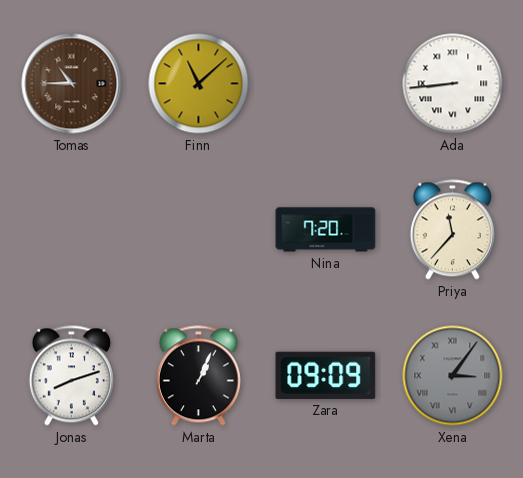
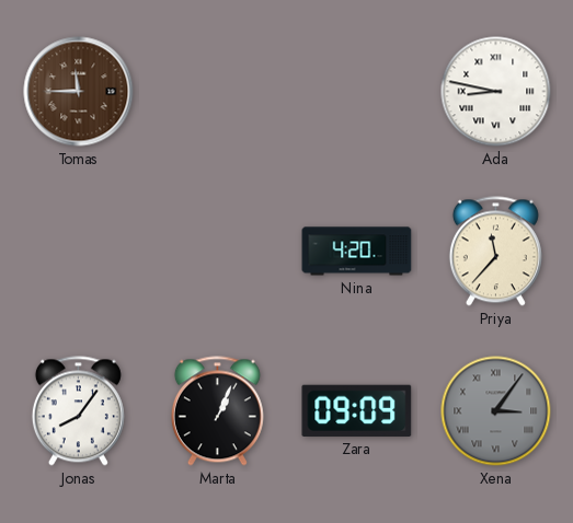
Tomas: 10:45 -> 11:45 (79, 92)
Finn: 11:08 -> none (199, 84)
Ada: 8:44 -> 8:47 (496, 92)
Nina: 7:20 -> 4:20 (357, 252)
Jonas: 8:12 -> 8:06 (78, 411)
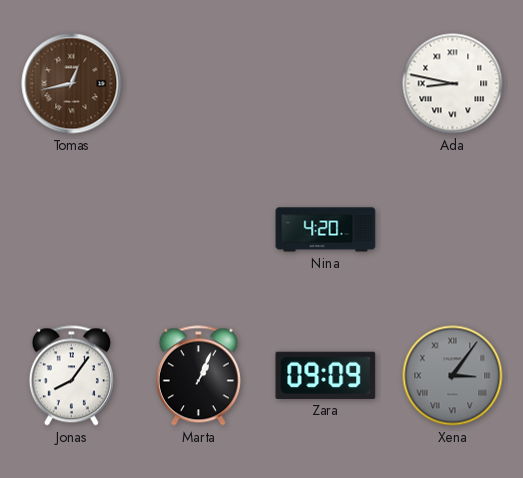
Tomas: 11:45 -> 12:43 (72, 84)
Priya: 11:37 -> none (495, 252)
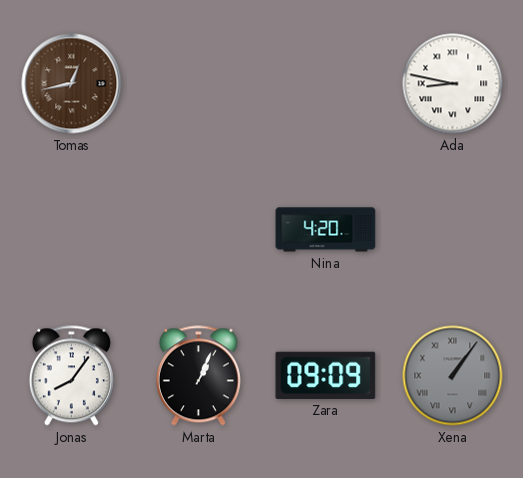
Xena: 3:06 -> 1:06 (453, 376)
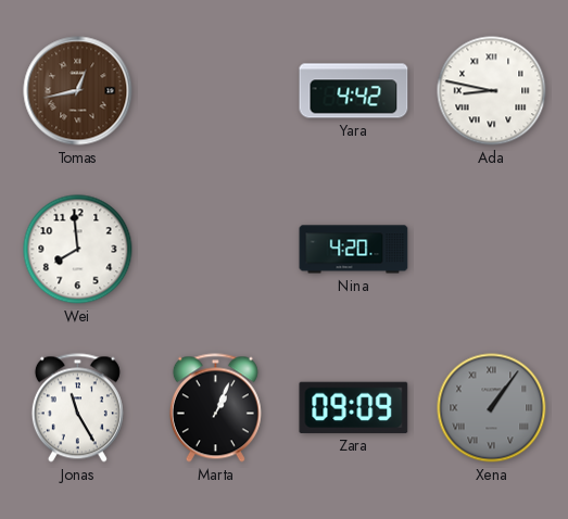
Yara: none -> 4:42 (354, 91)
Wei: none -> 7:59 (78, 250)
Jonas: 8:06 -> 11:25 (77, 408)
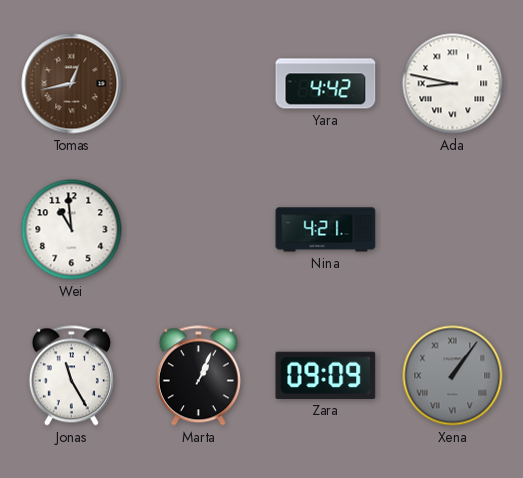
Wei: 7:59 -> 10:59 (72, 230)
Nina: 4:20 -> 4:21 (326, 230)
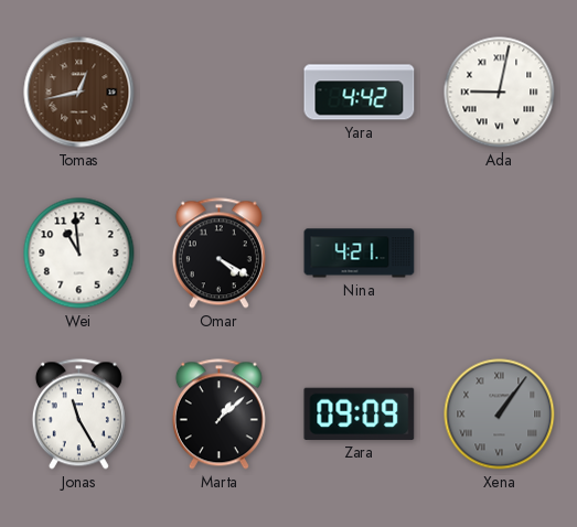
Ada: 8:47 -> 9:02 (500, 93)
Omar: none -> 4:20 (218, 254)
Marta: 1:04 -> 1:08 (218, 415)
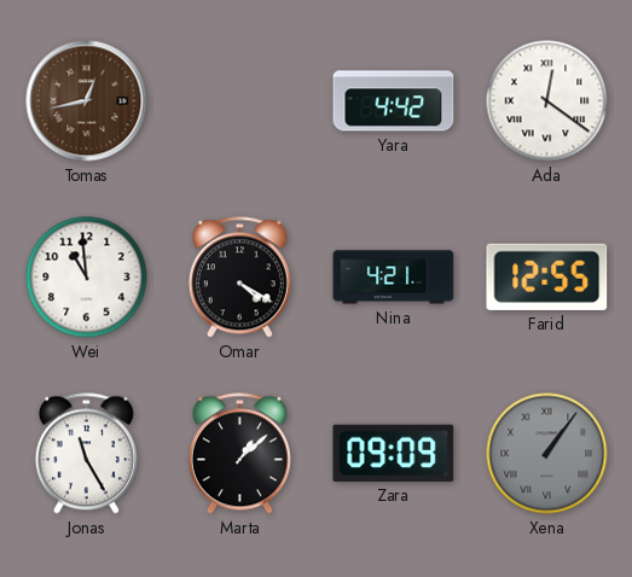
Ada: 9:02 -> 12:21 (547, 101)
Farid: none -> 12:55 (547, 276)
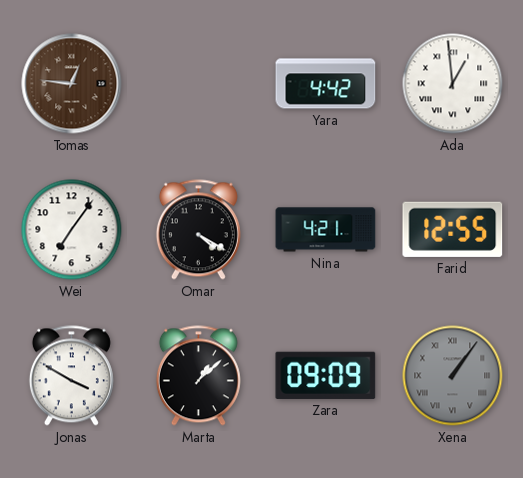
Tomas: 12:43 -> 12:46 (72, 84)
Ada: 12:21 -> 12:59 (453, 84)
Wei: 10:59 -> 7:06 (72, 230)
Jonas: 11:25 -> 3:50 (71, 376)
